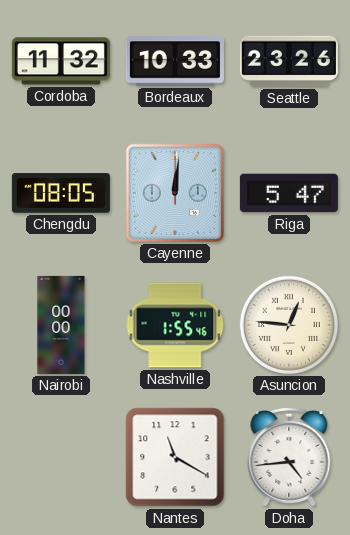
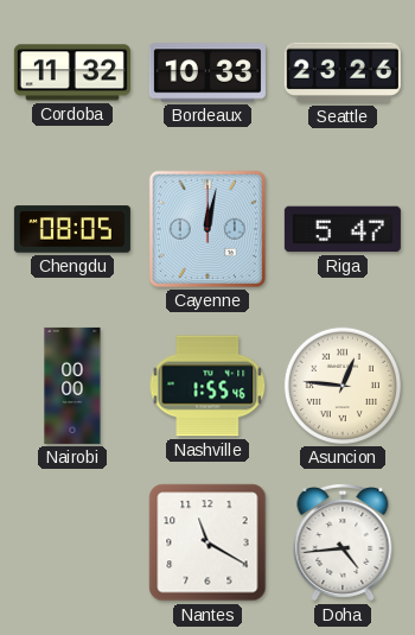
Cayenne: 12:01 -> 12:02 (207, 229)
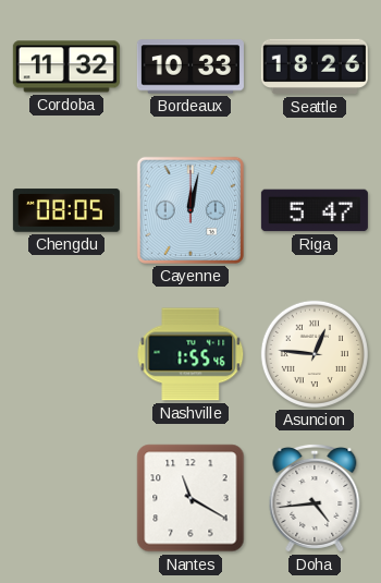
Seattle: 23:26 -> 18:26 (315, 66)
Nairobi: 00:00 -> none (72, 386)
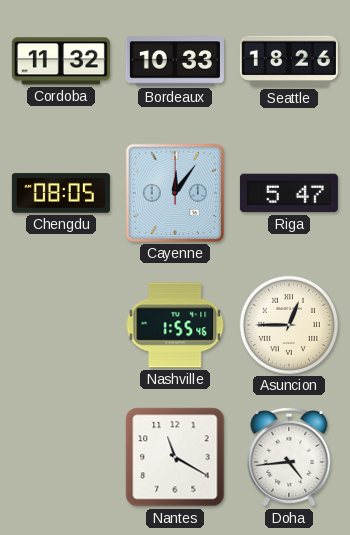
Cayenne: 12:02 -> 12:06 (175, 193)
Asuncion: 12:46 -> 12:45 (289, 325)
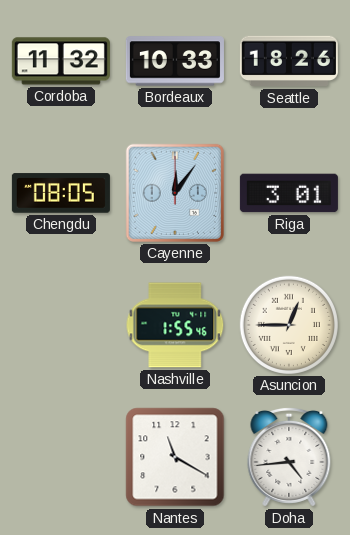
Riga: 5:47 -> 3:01 (289, 193)
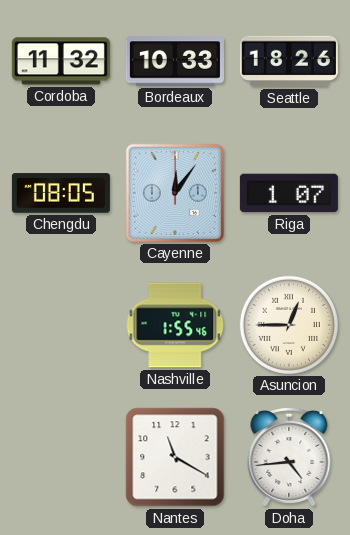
Riga: 3:01 -> 1:07 (289, 193)
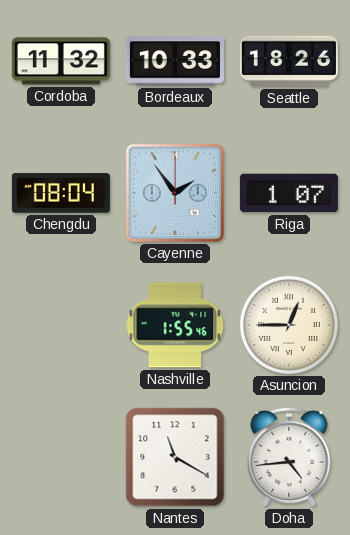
Chengdu: 08:05 -> 08:04 (61, 193)
Cayenne: 12:06 -> 1:54 (175, 193)
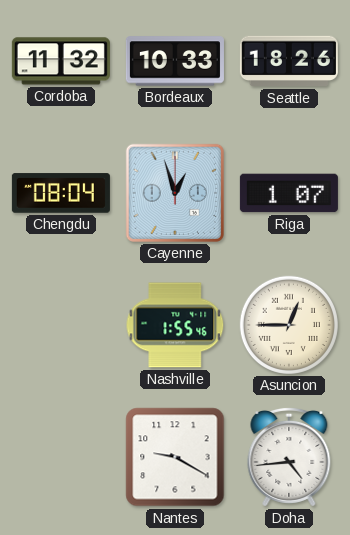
Cayenne: 1:54 -> 12:57 (175, 193)
Nantes: 11:20 -> 9:20 (175, 457)
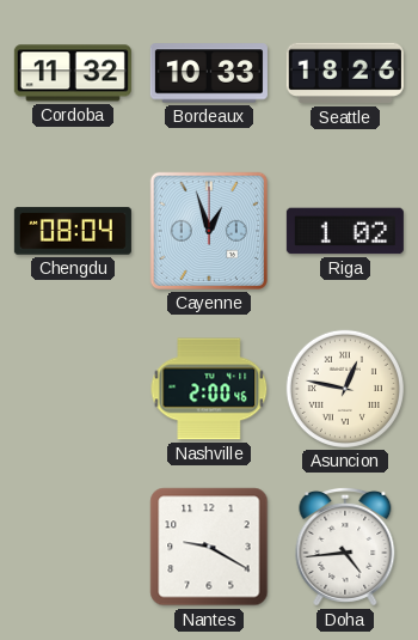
Riga: 1:07 -> 1:02 (345, 231)
Nashville: 1:55 -> 2:00 (209, 389)
Asuncion: 12:45 -> 12:47 (345, 389)
